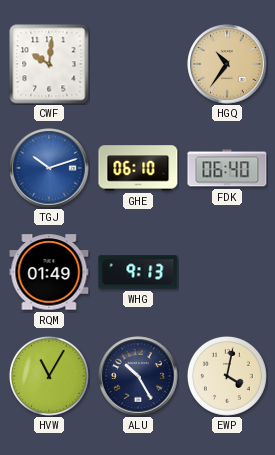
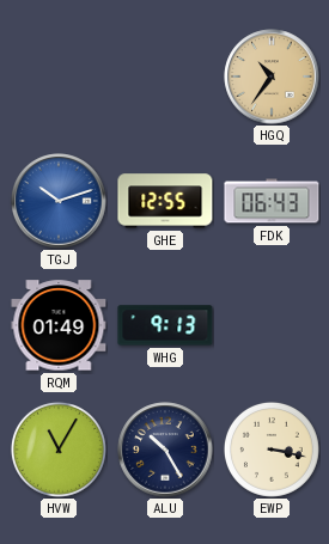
CWF: 10:01 -> none (49, 64)
GHE: 06:10 -> 12:55 (165, 201)
FDK: 06:40 -> 06:43 (272, 201)
EWP: 4:02 -> 3:17 (272, 450)
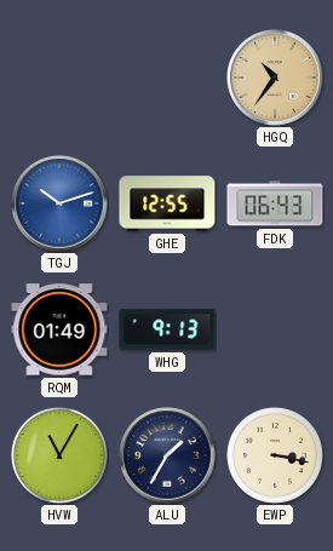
ALU: 10:25 -> 1:35 (167, 455)
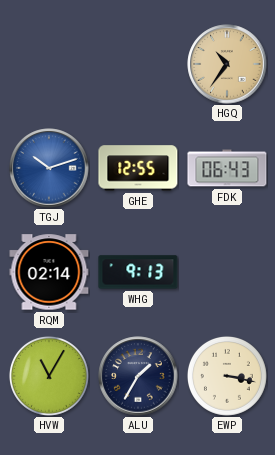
RQM: 01:49 -> 02:14 (49, 272)
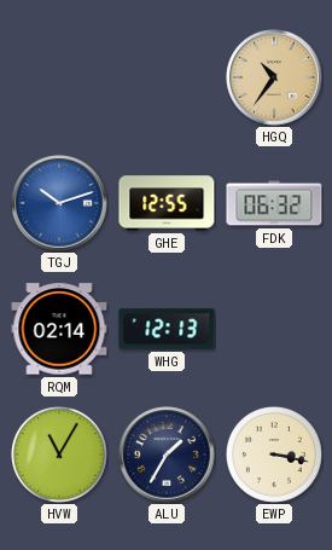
FDK: 06:43 -> 06:32 (274, 203)
WHG: 9:13 -> 12:13 (167, 329)
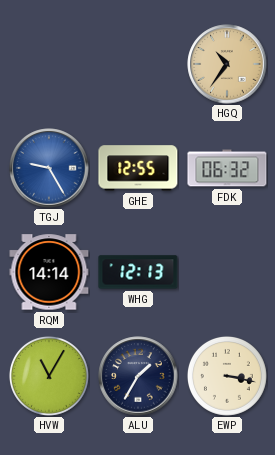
TGJ: 10:12 -> 9:25 (49, 168)
RQM: 02:14 -> 14:14 (49, 272)
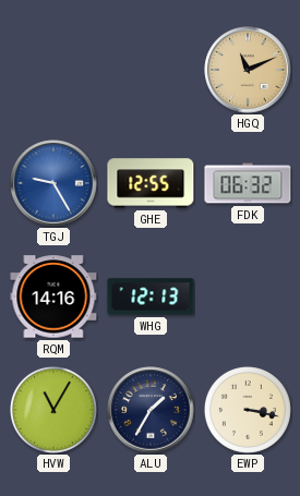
HGQ: 10:36 -> 11:11 (248, 70)
RQM: 14:14 -> 14:16 (53, 297)
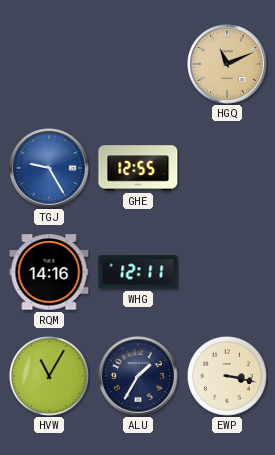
FDK: 06:32 -> none (248, 183)
WHG: 12:13 -> 12:11 (138, 272)
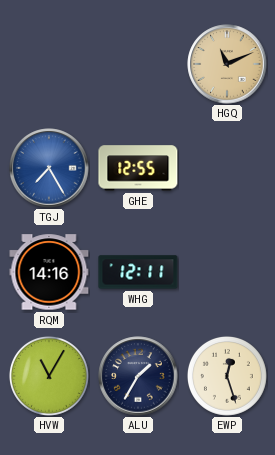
TGJ: 9:25 -> 7:25 (49, 168)
EWP: 3:17 -> 12:27 (227, 376)
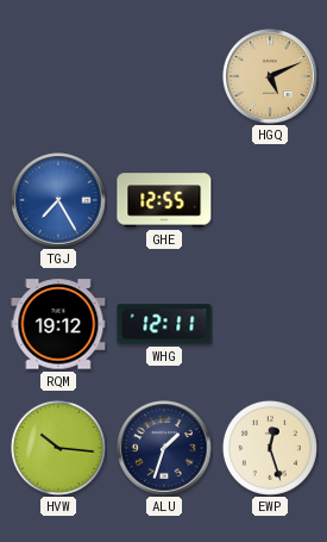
HGQ: 11:11 -> 5:11 (270, 76)
RQM: 14:16 -> 19:12 (58, 324)
HVW: 11:05 -> 10:16 (58, 448)
ALU: 1:35 -> 1:33 (164, 448)
